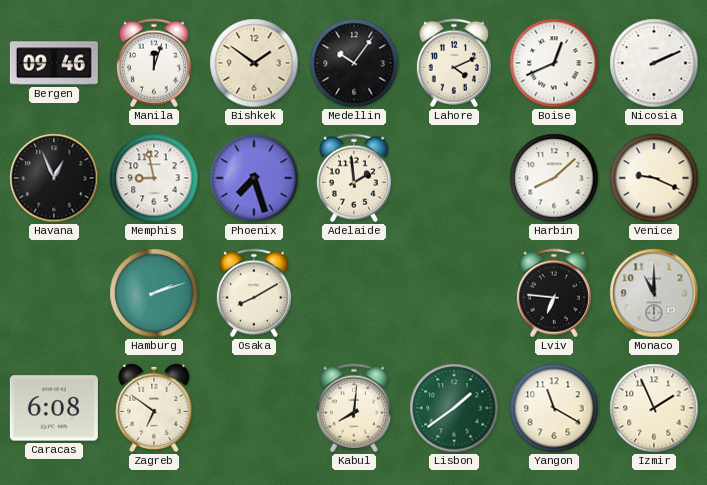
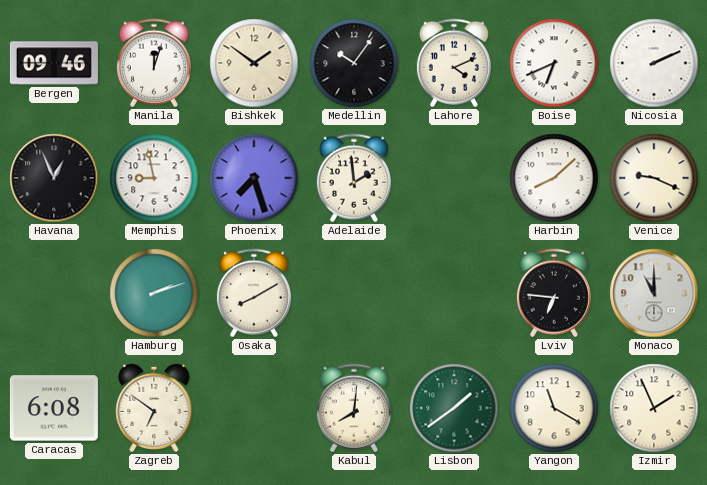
Boise: 12:41 -> 6:41 (554, 63)
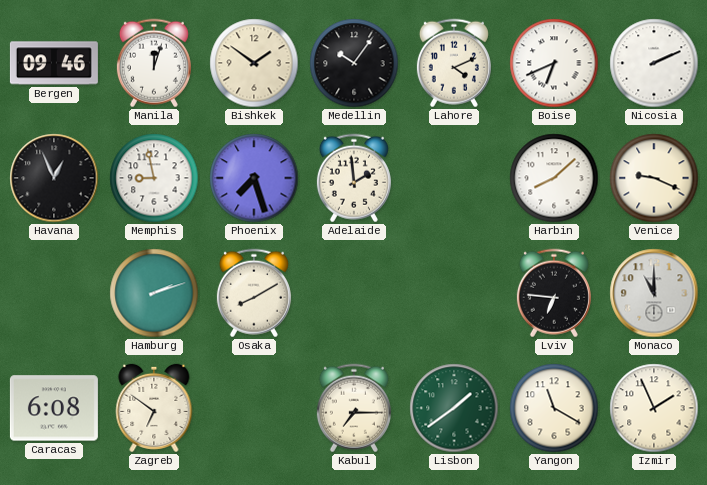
Kabul: 8:01 -> 7:15 (354, 408)
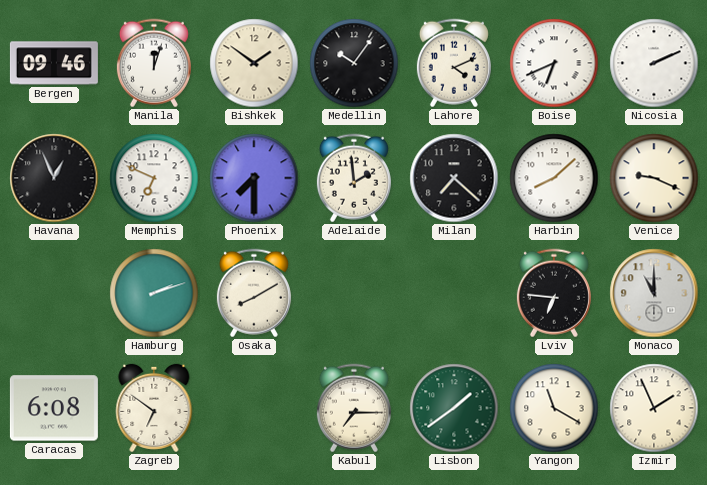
Memphis: 8:58 -> 6:49 (154, 178)
Phoenix: 7:27 -> 7:30 (254, 178)
Milan: none -> 7:22 (454, 178)
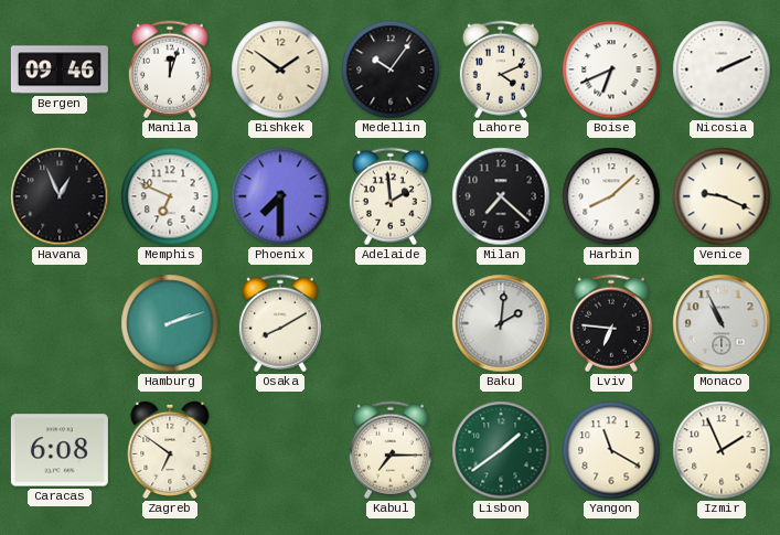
Baku: none -> 2:01 (501, 323)
Monaco: 11:00 -> 10:56 (722, 323)
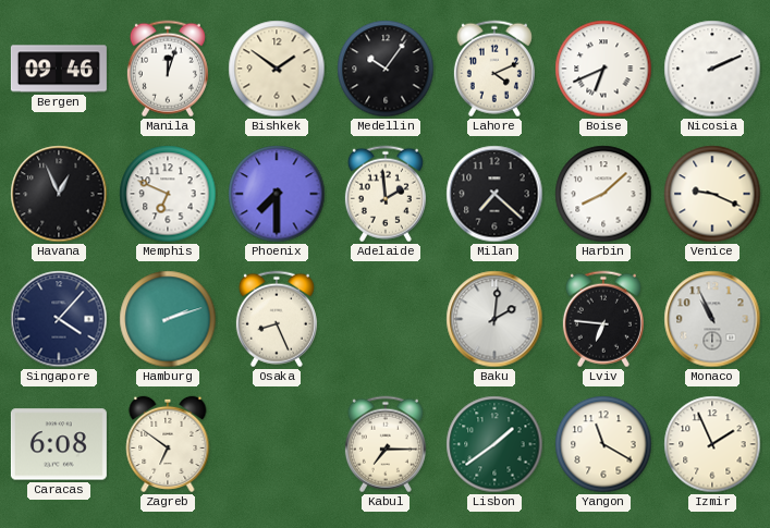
Singapore: none -> 4:07 (59, 319)
Osaka: 8:10 -> 8:26 (277, 319)
